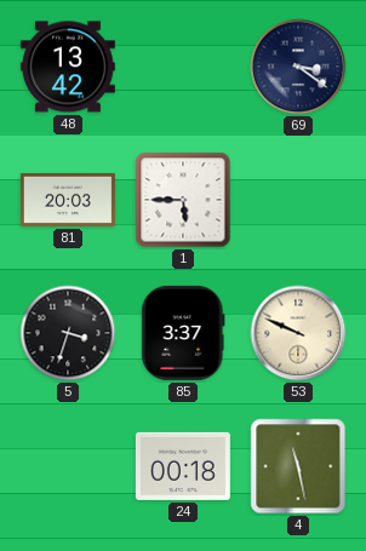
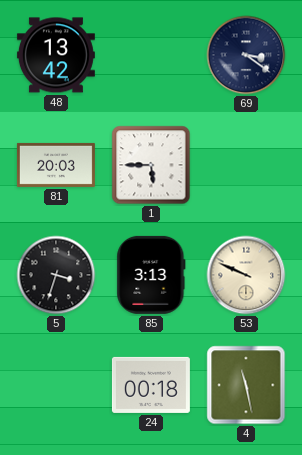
85: 3:37 -> 3:13 (151, 275)
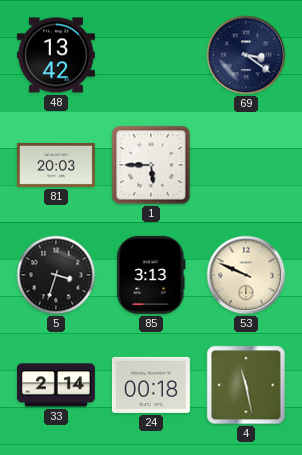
33: none -> 2:14 (56, 385)
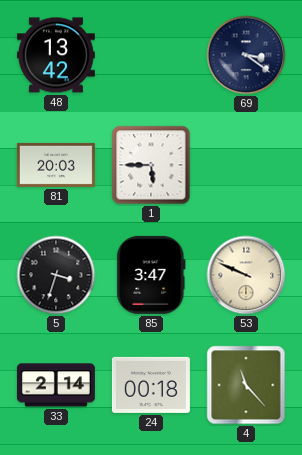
85: 3:13 -> 3:47 (151, 275)
4: 11:28 -> 11:23 (246, 385)
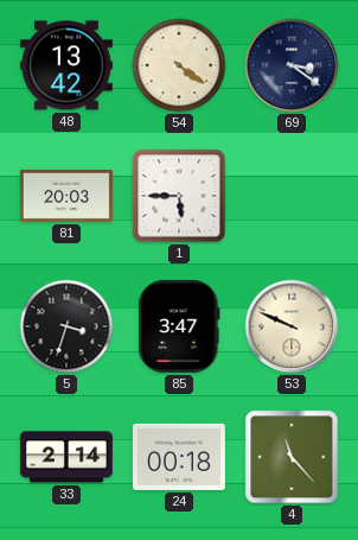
54: none -> 4:21 (179, 65)
